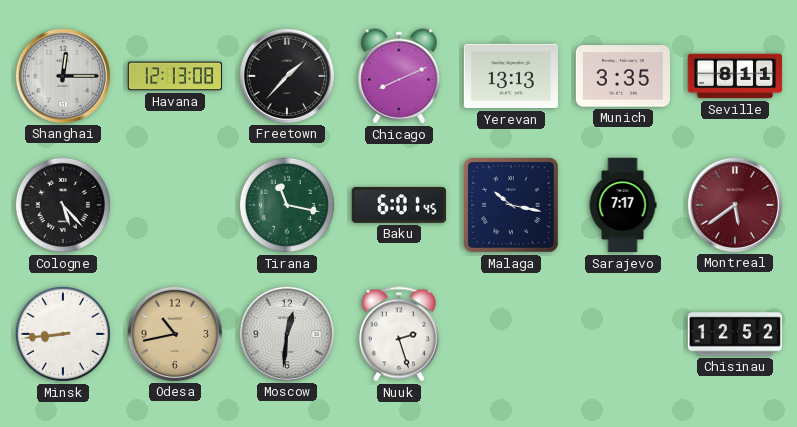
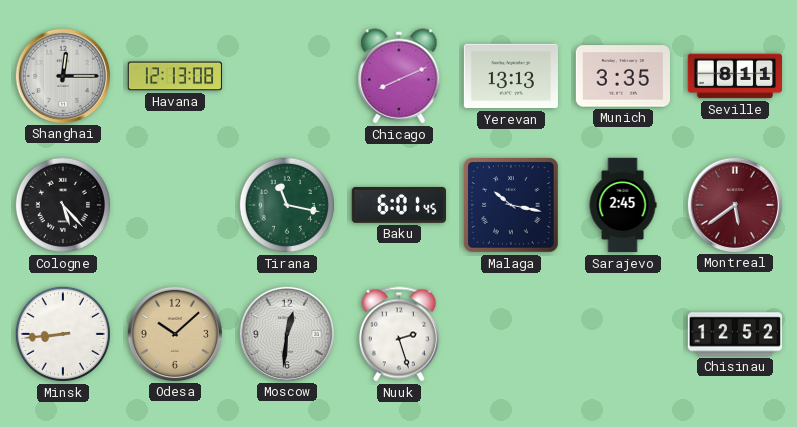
Freetown: 1:37 -> none (286, 75)
Sarajevo: 7:17 -> 2:45 (623, 205)
Odesa: 10:43 -> 10:08 (174, 333)
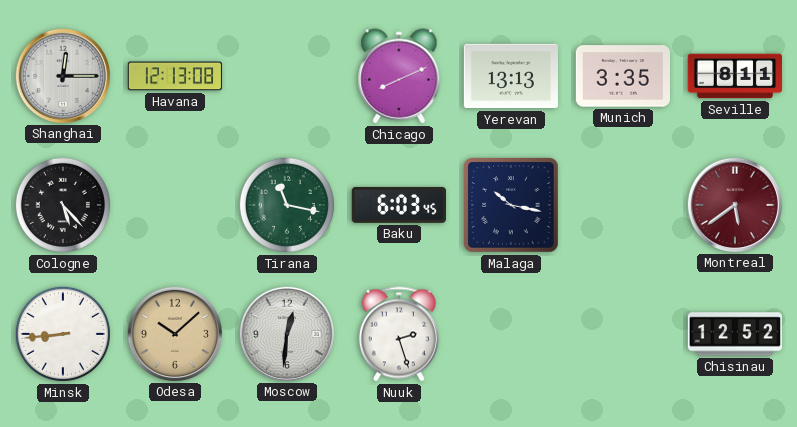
Baku: 6:01 -> 6:03 (398, 205)
Sarajevo: 2:45 -> none (623, 205)
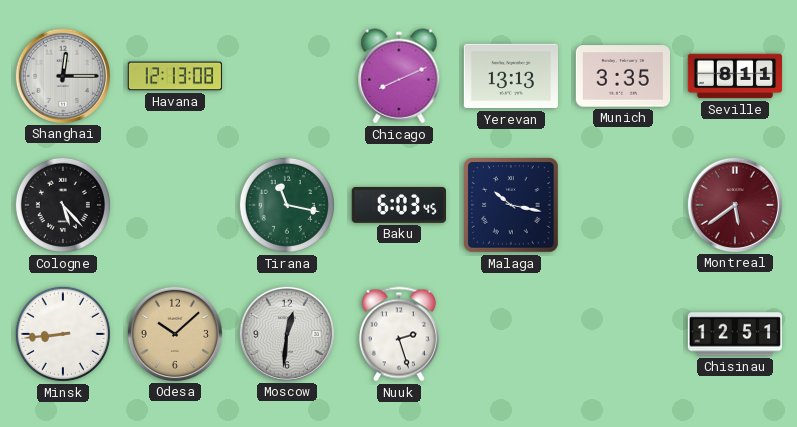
Chisinau: 12:52 -> 12:51 (734, 334)
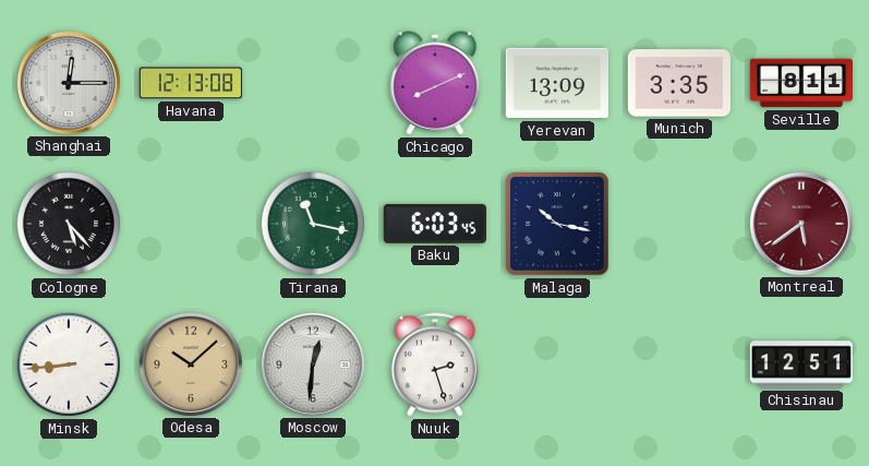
Yerevan: 13:13 -> 13:09 (557, 83)
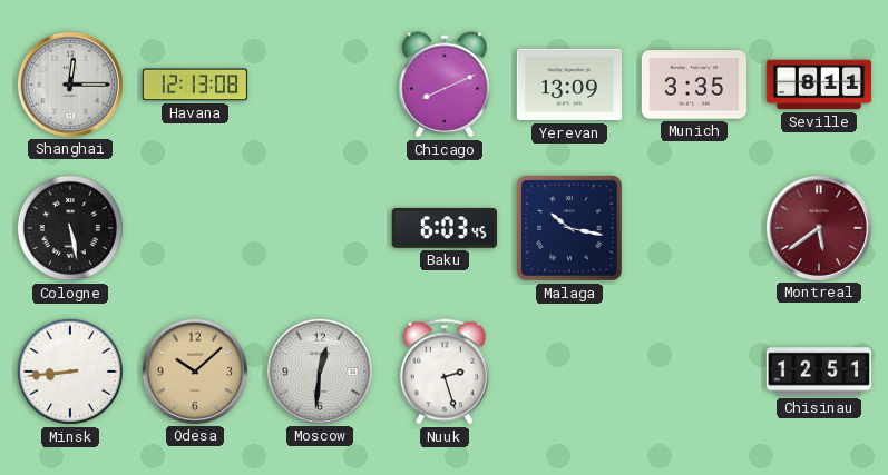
Cologne: 5:23 -> 5:28 (70, 228)
Tirana: 11:17 -> none (313, 224)
